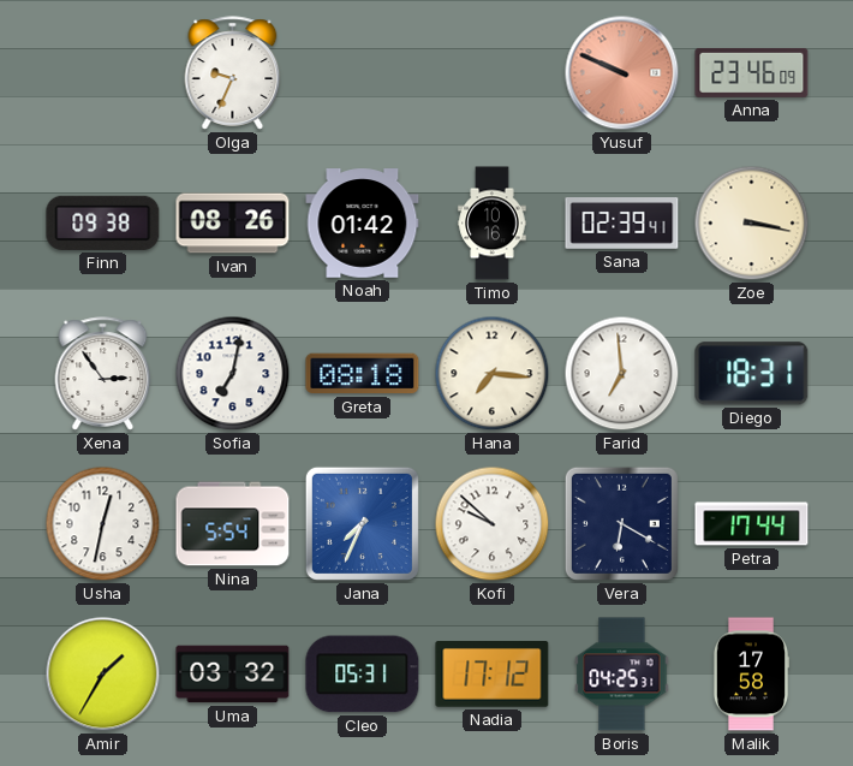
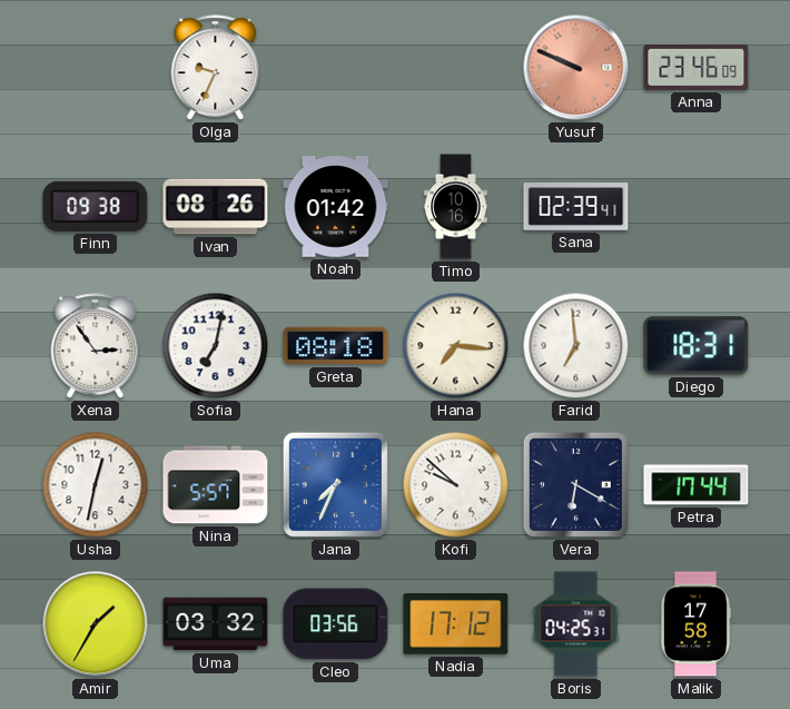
Zoe: 3:17 -> none (752, 224)
Nina: 5:54 -> 5:57 (216, 485)
Cleo: 05:31 -> 03:56 (336, 624)
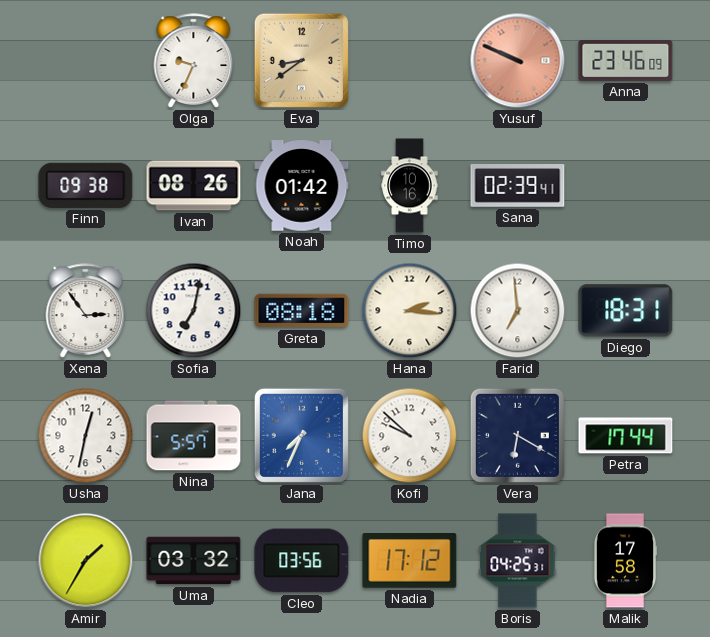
Eva: none -> 8:39 (301, 60)
Hana: 7:16 -> 2:16 (410, 311)
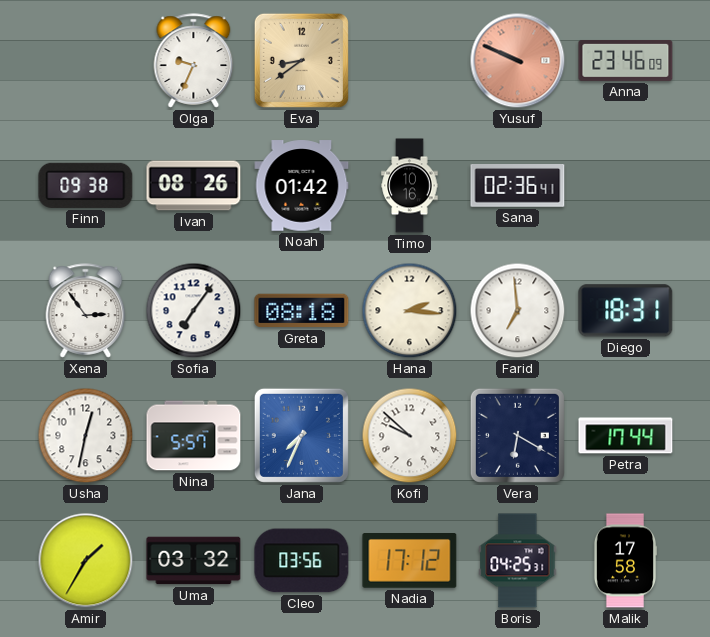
Sana: 02:39 -> 02:36 (518, 186)
Sofia: 7:02 -> 7:06 (194, 311)
